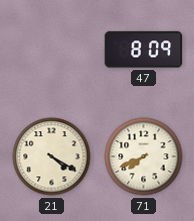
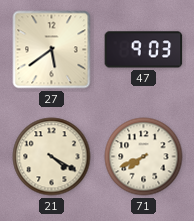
27: none -> 5:39 (52, 50)
47: 8:09 -> 9:03 (144, 50)
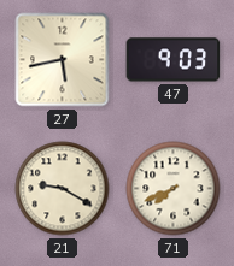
27: 5:39 -> 5:43 (63, 60)
21: 4:20 -> 9:20 (63, 189)
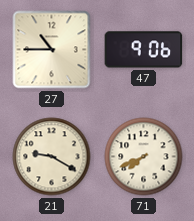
27: 5:43 -> 10:45 (52, 50)
47: 9:03 -> 9:06 (144, 50)
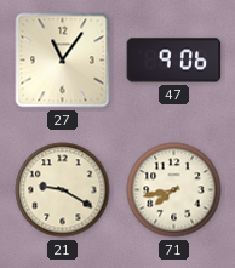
27: 10:45 -> 11:06 (63, 61)
71: 7:41 -> 7:43 (174, 190)
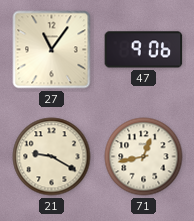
71: 7:43 -> 12:43 (144, 157)
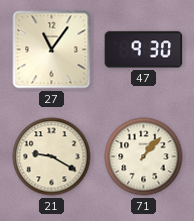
47: 9:06 -> 9:30 (144, 50)
71: 12:43 -> 1:07 (144, 157)
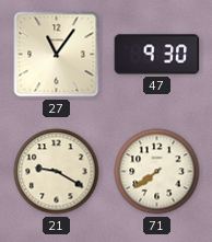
71: 1:07 -> 7:39 (157, 172)
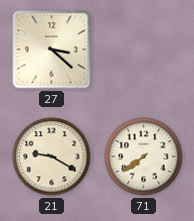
27: 11:06 -> 3:22 (52, 50)
47: 9:30 -> none (157, 55)
